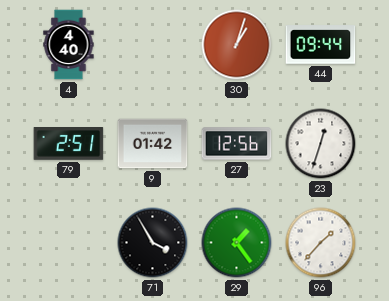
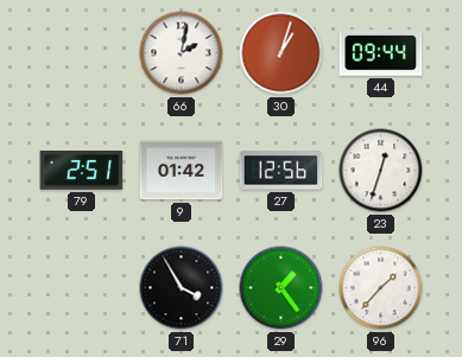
4: 4:40 -> none (69, 45)
66: none -> 2:02 (182, 53)
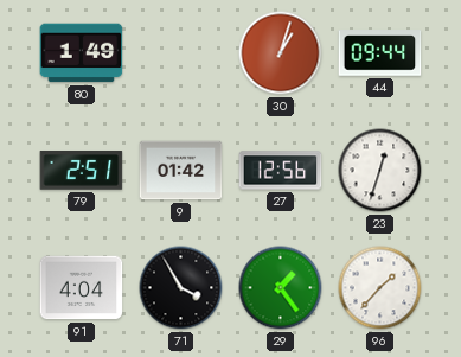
80: none -> 1:49 (82, 53)
66: 2:02 -> none (182, 53)
91: none -> 4:04 (82, 288)
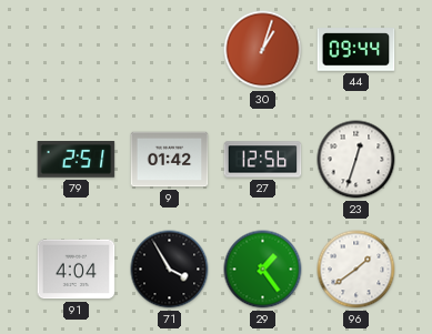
80: 1:49 -> none (82, 53)
96: 1:37 -> 1:39 (356, 270)
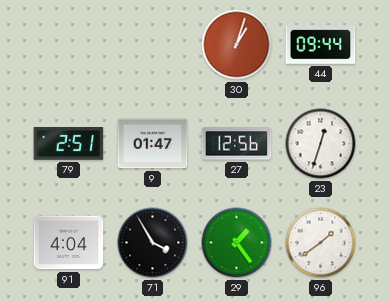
9: 01:42 -> 01:47 (153, 144)
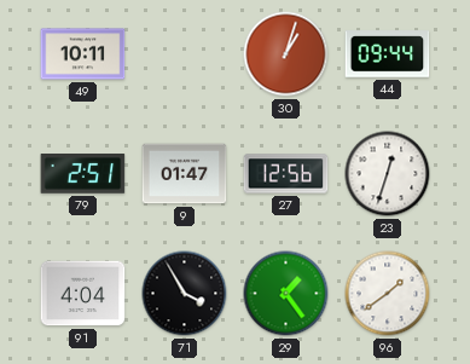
49: none -> 10:11 (83, 54)
